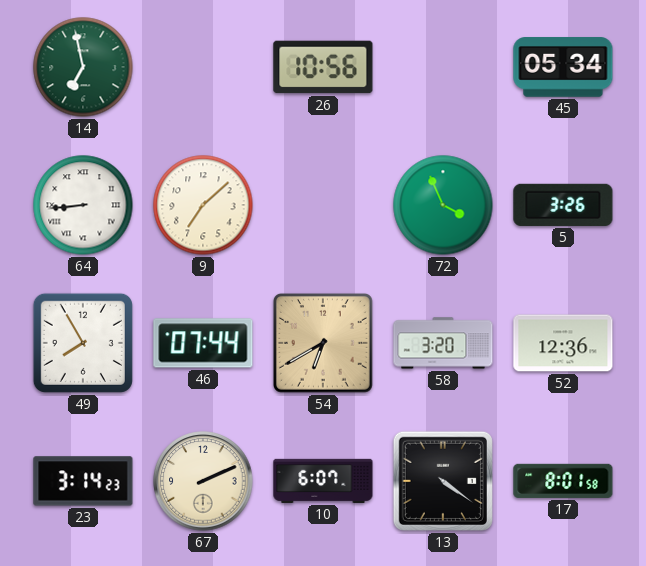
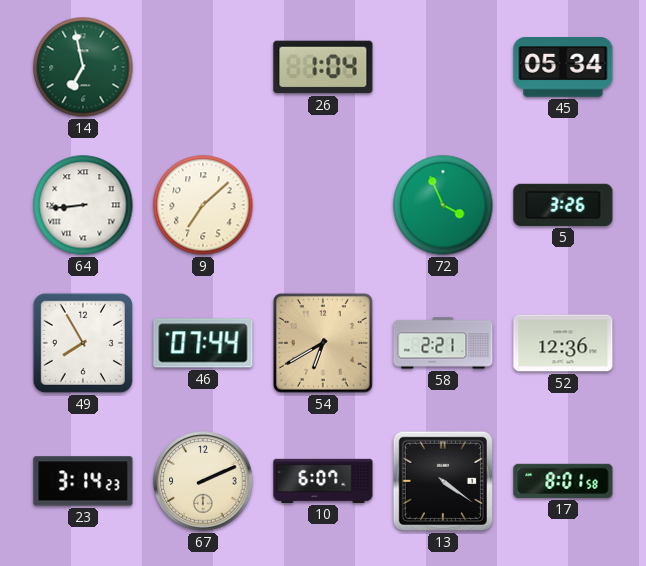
26: 10:56 -> 1:04 (323, 67)
58: 3:20 -> 2:21 (443, 343)
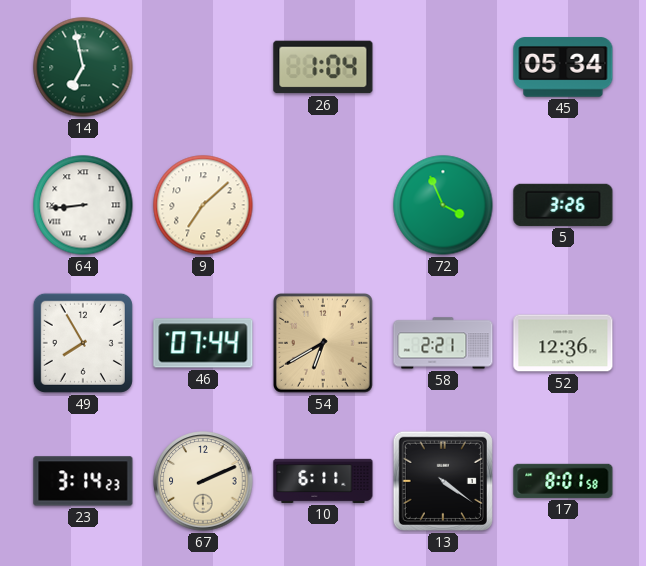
10: 6:07 -> 6:11 (323, 481)
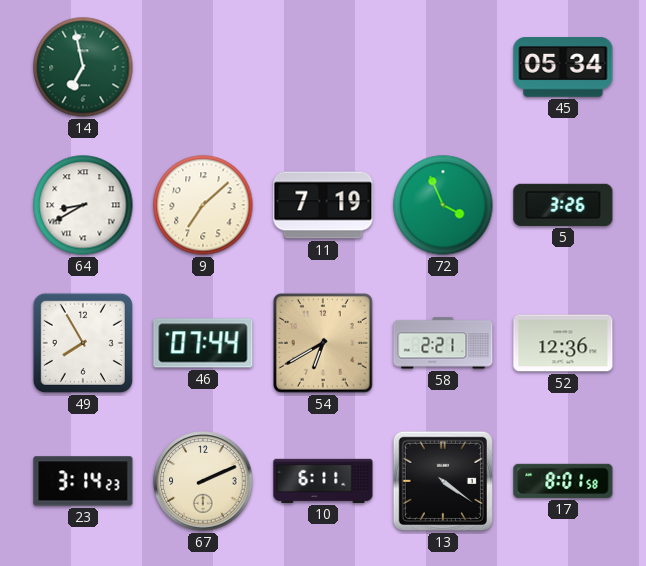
26: 1:04 -> none (323, 67)
64: 8:44 -> 8:40 (83, 205)
11: none -> 7:19 (323, 205)
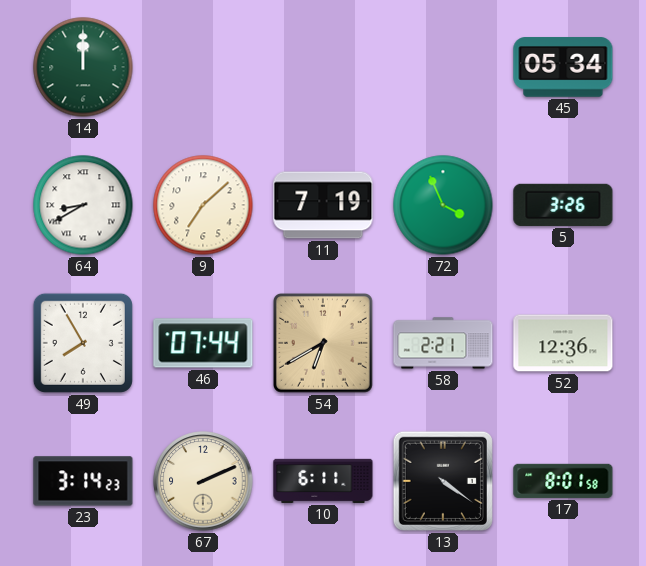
14: 6:58 -> 12:00 (83, 67)
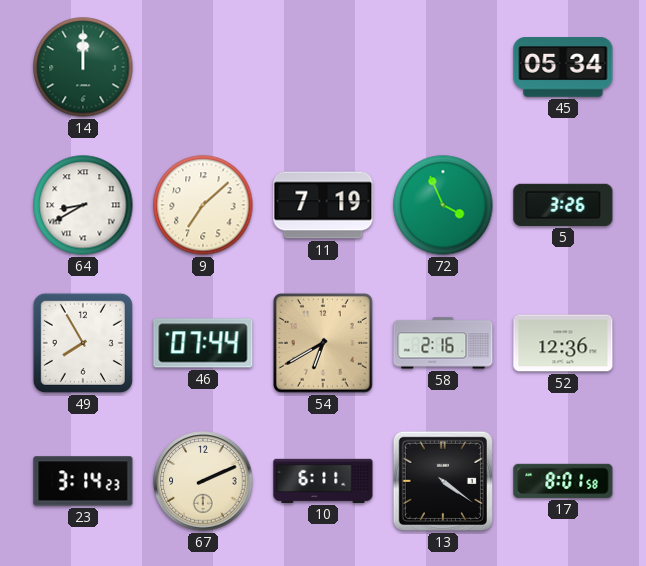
58: 2:21 -> 2:16 (443, 343)
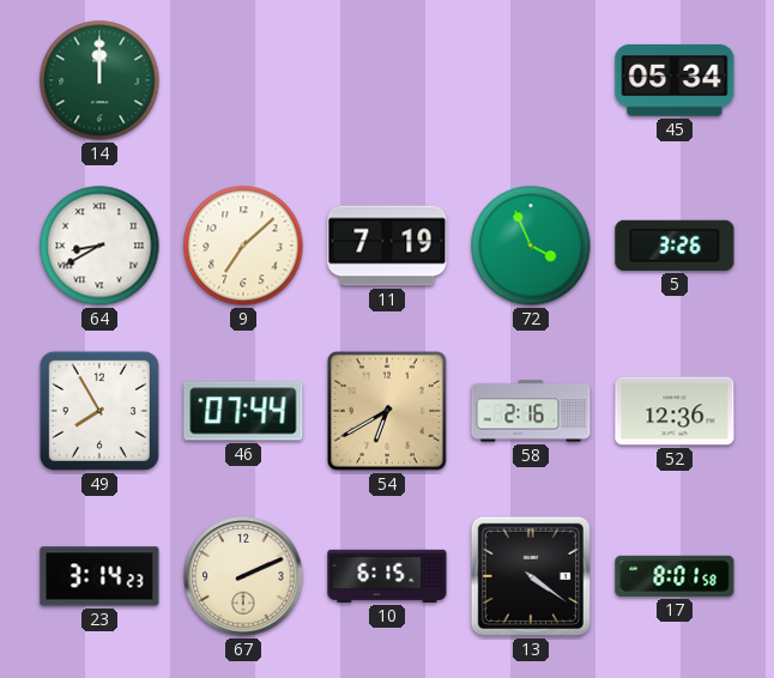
10: 6:11 -> 6:15 (387, 576)
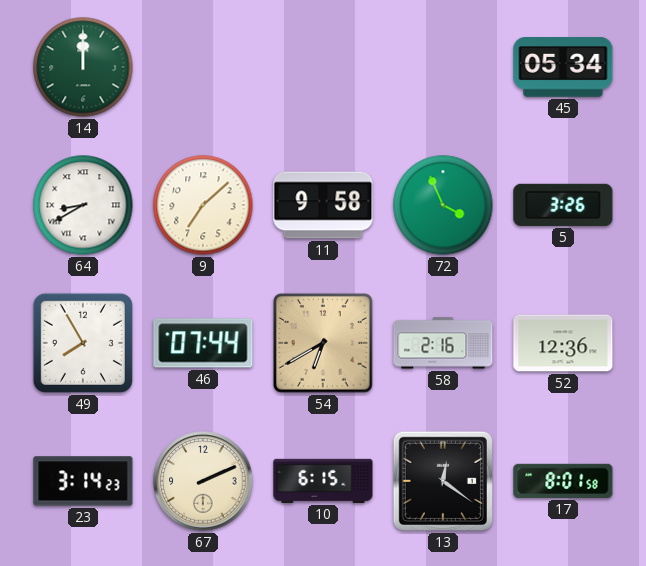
11: 7:19 -> 9:58 (323, 205)
13: 4:21 -> 12:21 (443, 481)
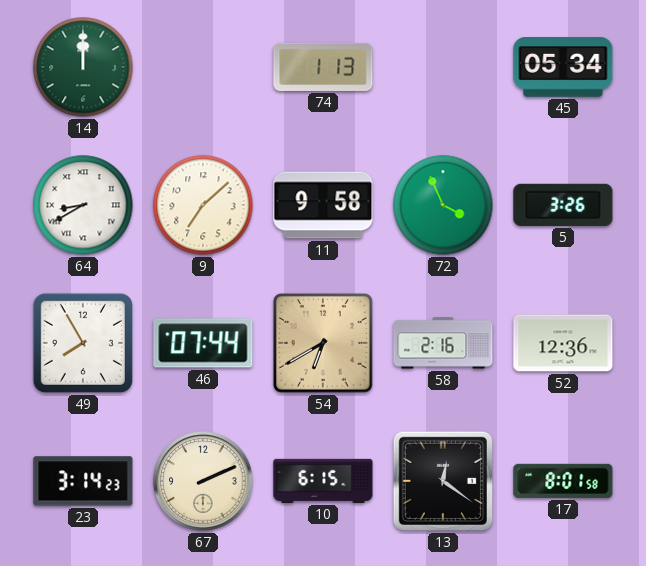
74: none -> 1:13 (323, 67)
